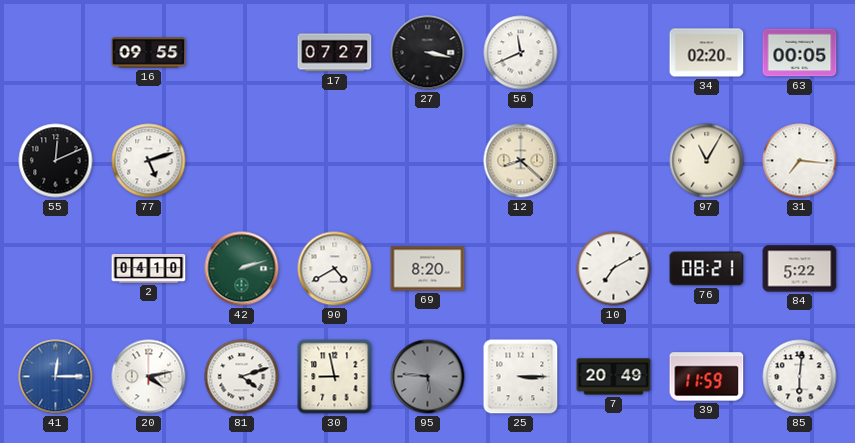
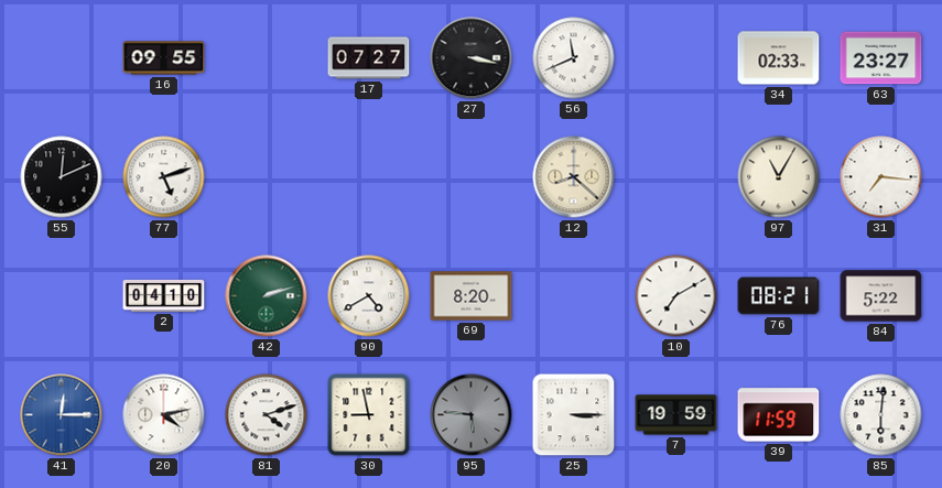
34: 02:20 -> 02:33 (779, 58)
63: 00:05 -> 23:27 (881, 58)
7: 20:49 -> 19:59 (676, 415)
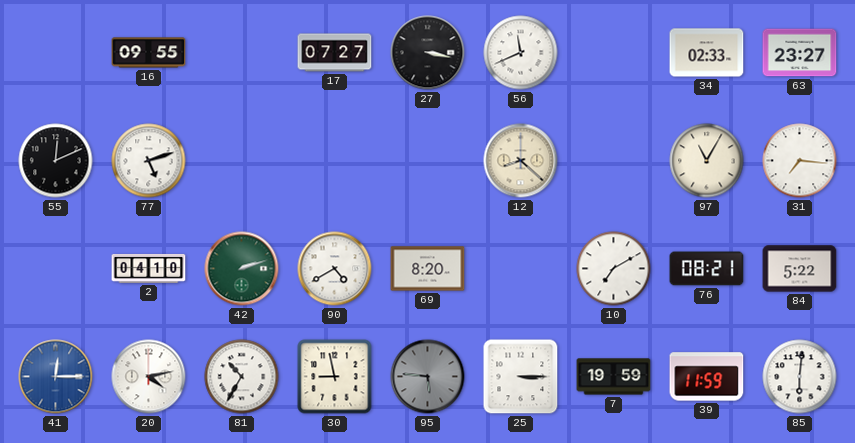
81: 4:12 -> 10:35 (242, 377)
